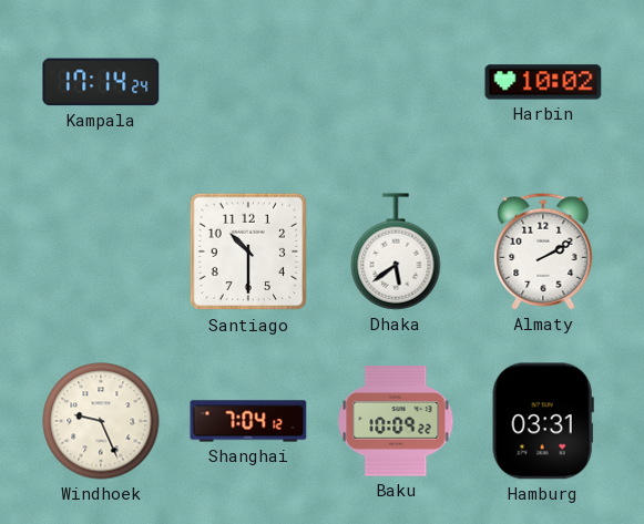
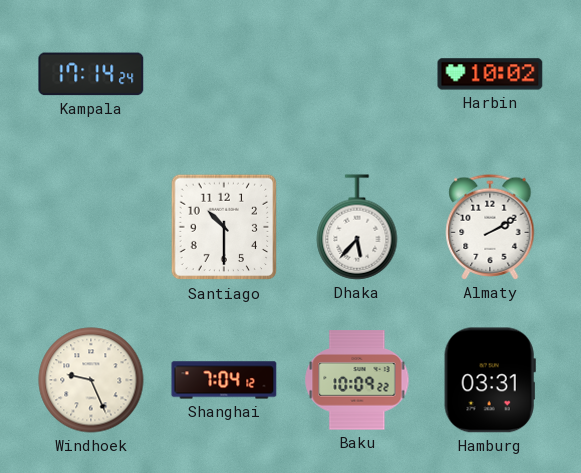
Dhaka: 5:39 -> 5:37 (357, 227)
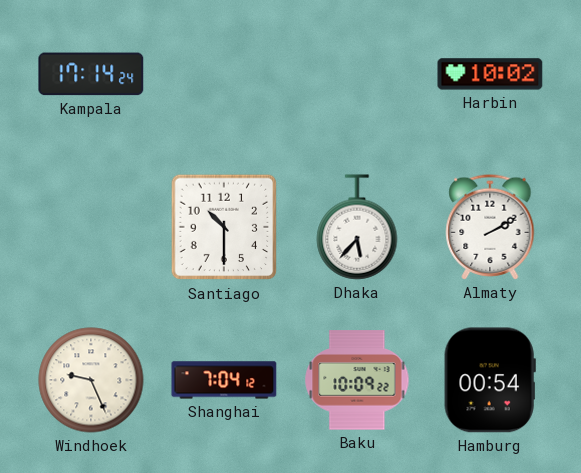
Hamburg: 03:31 -> 00:54 (490, 380)
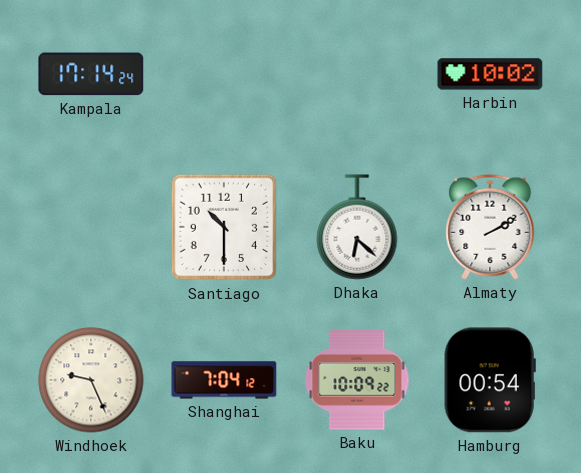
Dhaka: 5:37 -> 6:22 (357, 227)
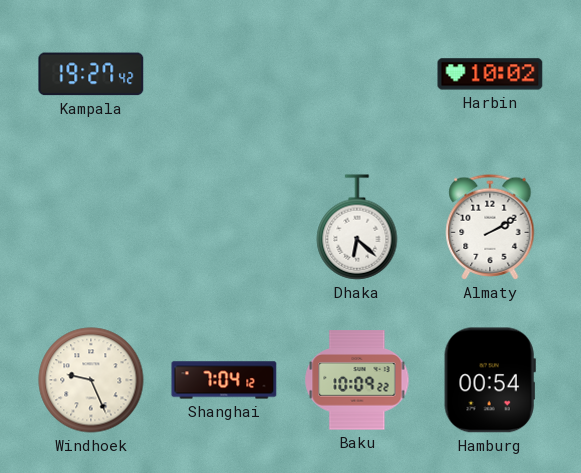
Kampala: 17:14 -> 19:27 (91, 74)
Santiago: 10:30 -> none (224, 227)
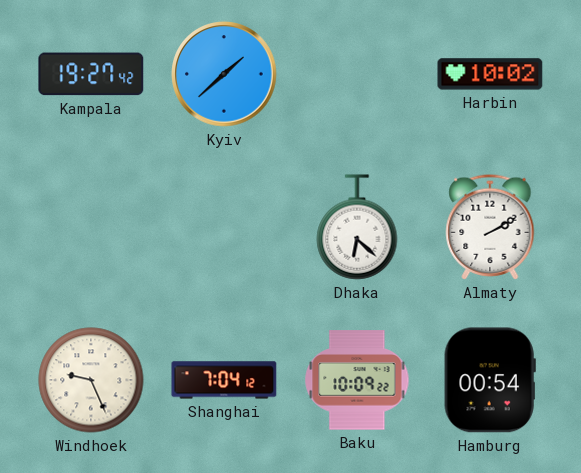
Kyiv: none -> 1:38 (224, 74)
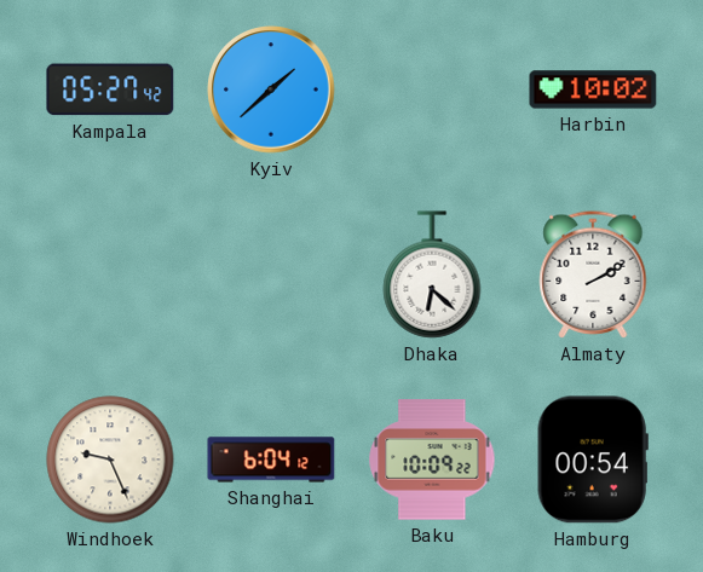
Kampala: 19:27 -> 05:27 (110, 89)
Shanghai: 7:04 -> 6:04 (271, 460)
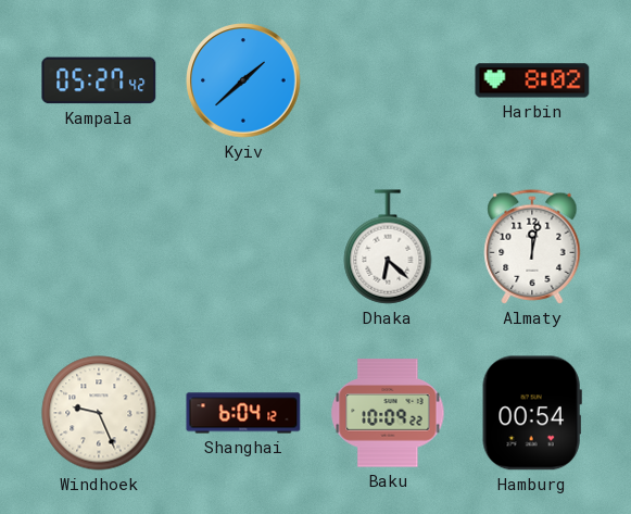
Harbin: 10:02 -> 8:02 (532, 80)
Almaty: 2:10 -> 12:02 (532, 247)
